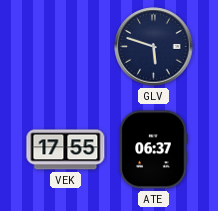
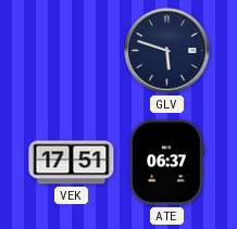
VEK: 17:55 -> 17:51 (72, 163)
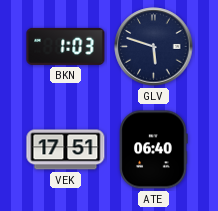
BKN: none -> 1:03 (66, 46)
ATE: 06:37 -> 06:40 (153, 150)
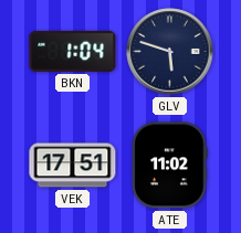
BKN: 1:03 -> 1:04 (73, 51)
ATE: 06:40 -> 11:02 (169, 166)
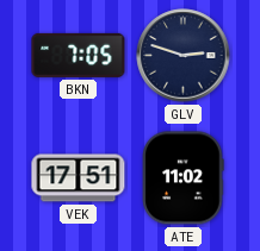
BKN: 1:04 -> 7:05 (79, 55)
GLV: 5:48 -> 2:48 (184, 56)
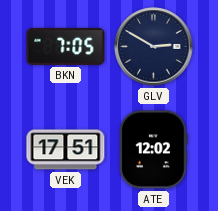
GLV: 2:48 -> 2:50 (154, 47)
ATE: 11:02 -> 12:02 (153, 150)
